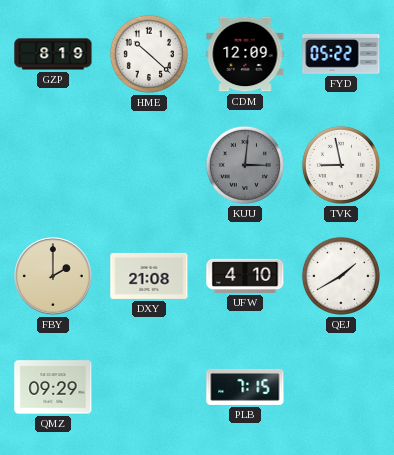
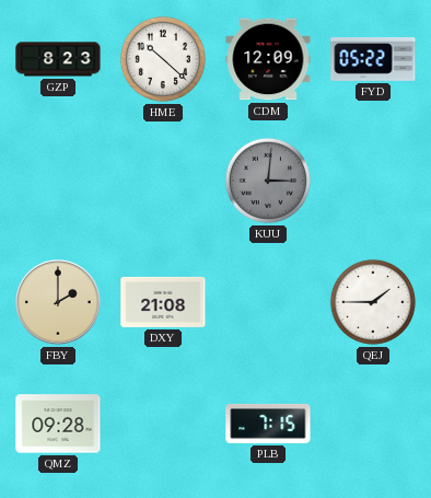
GZP: 8:19 -> 8:23 (58, 59)
TVK: 8:58 -> none (341, 165)
UFW: 4:10 -> none (245, 276)
QEJ: 1:40 -> 1:45 (373, 302)
QMZ: 09:29 -> 09:28 (58, 424)
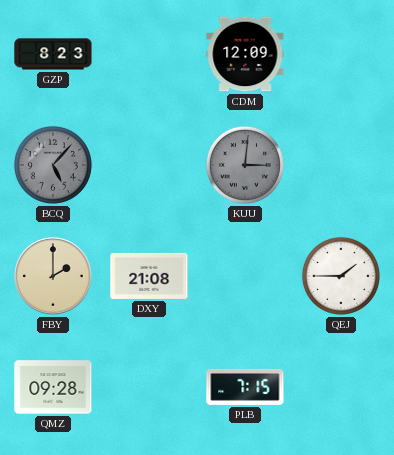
HME: 10:22 -> none (163, 59)
FYD: 05:22 -> none (373, 59)
BCQ: none -> 5:07 (53, 165)
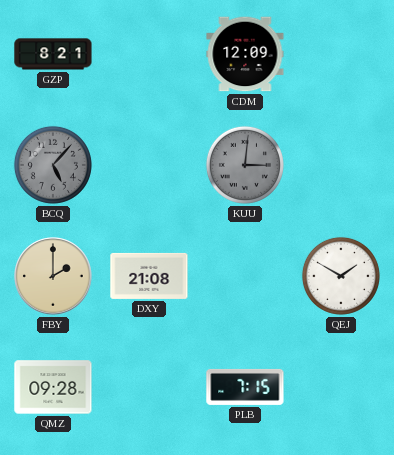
GZP: 8:23 -> 8:21 (53, 54)
QEJ: 1:45 -> 1:50 (341, 276)
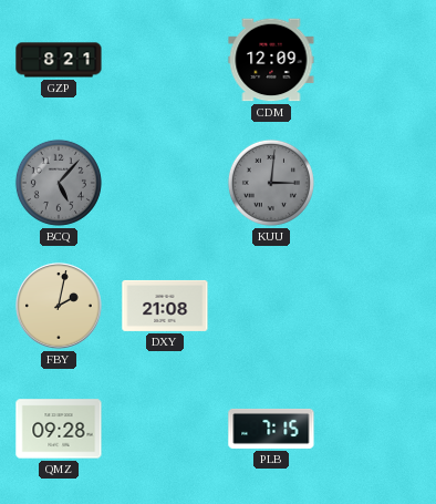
FBY: 2:00 -> 2:02 (59, 306)
QEJ: 1:50 -> none (341, 276)
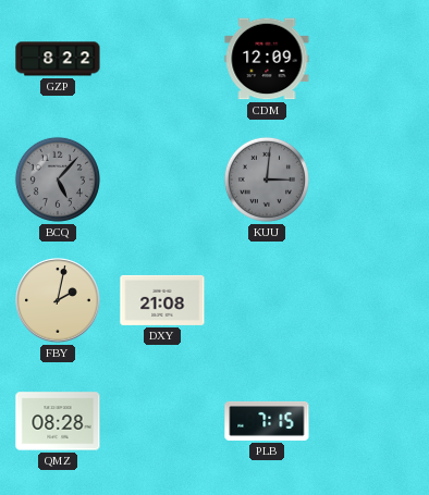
GZP: 8:21 -> 8:22 (58, 59)
QMZ: 09:28 -> 08:28 (58, 421)
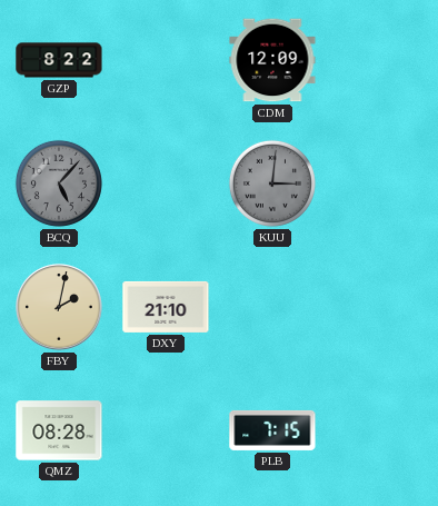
DXY: 21:08 -> 21:10 (166, 307)
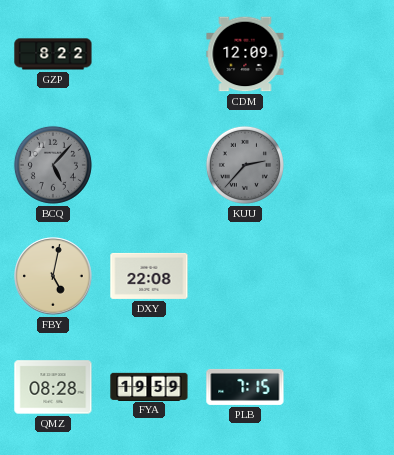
KUU: 3:01 -> 2:37 (245, 165)
FBY: 2:02 -> 5:02 (53, 276)
DXY: 21:10 -> 22:08 (149, 276)
FYA: none -> 19:59 (149, 386)
